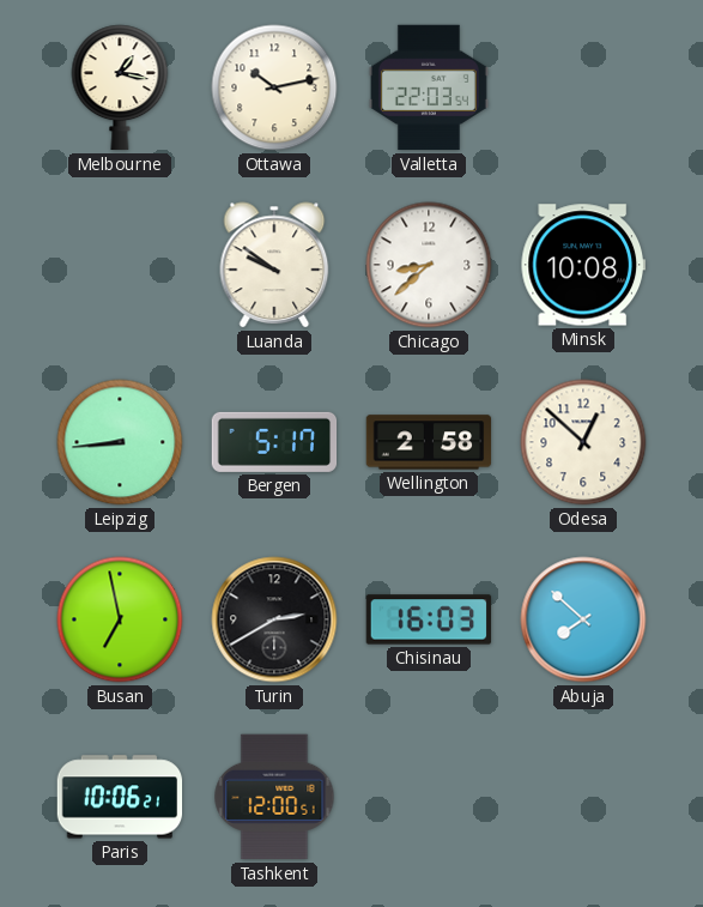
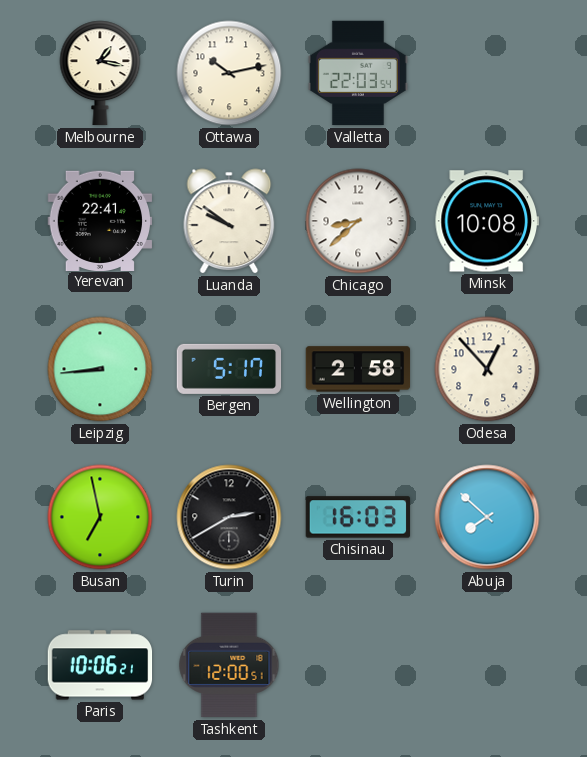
Yerevan: none -> 22:41 (100, 220)
Odesa: 12:52 -> 12:53 (487, 369)
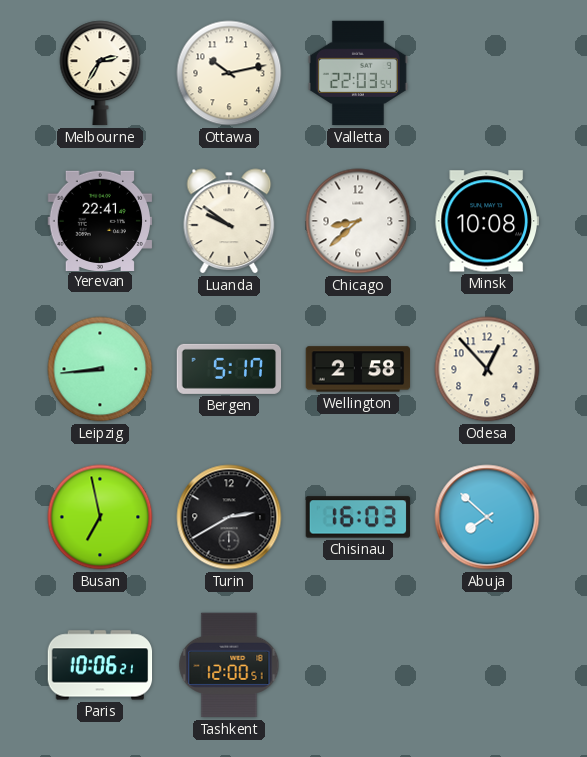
Melbourne: 1:17 -> 2:35 (100, 73)
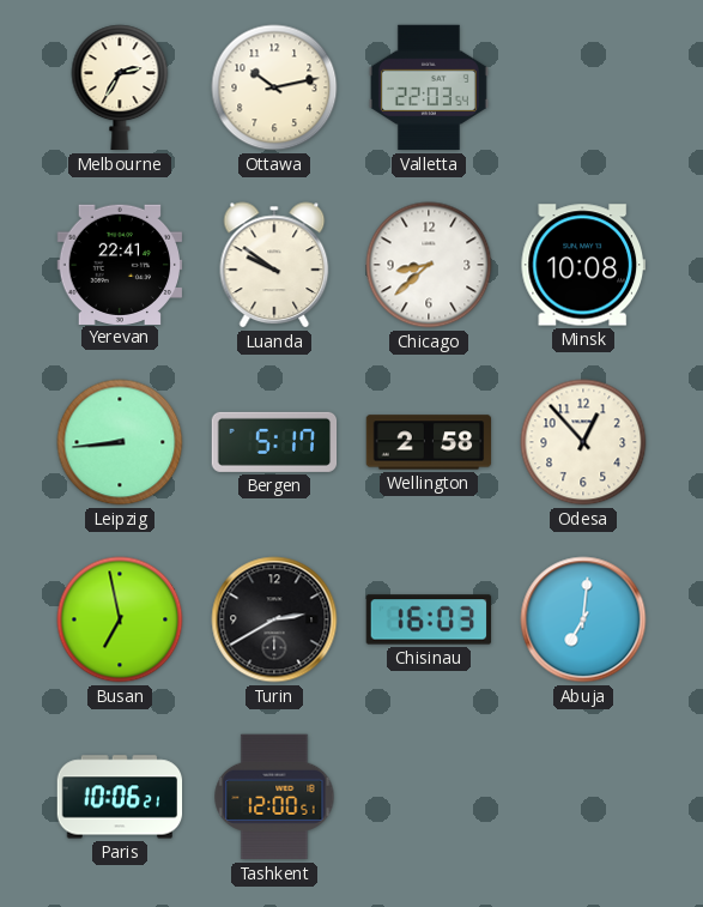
Abuja: 7:52 -> 7:01 (583, 619)
